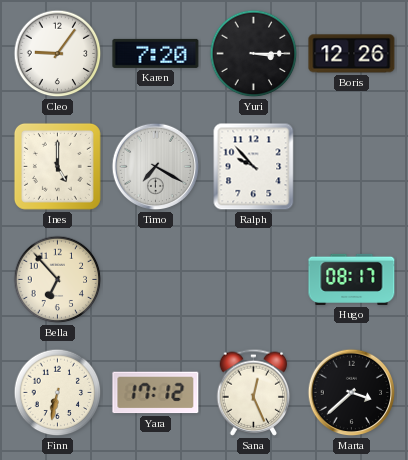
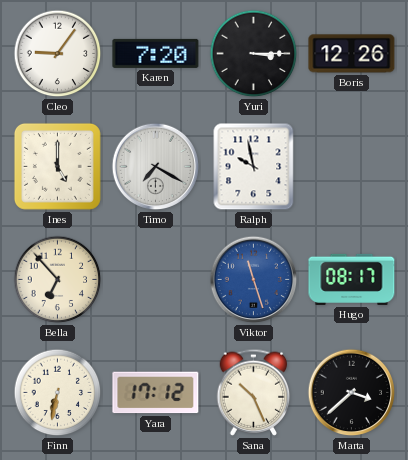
Ralph: 9:53 -> 9:58 (254, 167)
Viktor: none -> 11:27 (254, 280)
Sana: 12:26 -> 10:26 (254, 392)
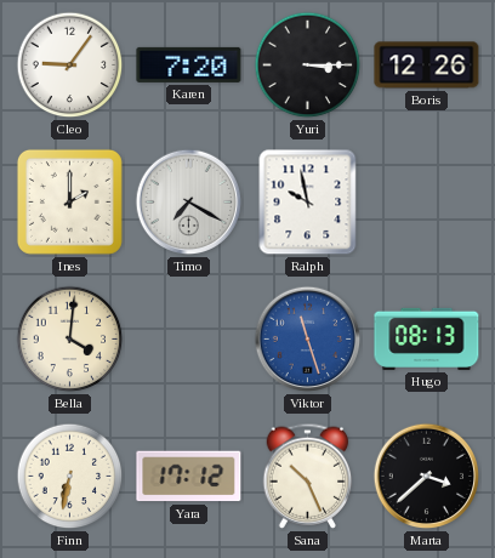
Ines: 5:00 -> 2:00 (69, 201)
Bella: 6:53 -> 4:01 (70, 340)
Hugo: 08:17 -> 08:13 (427, 338)
